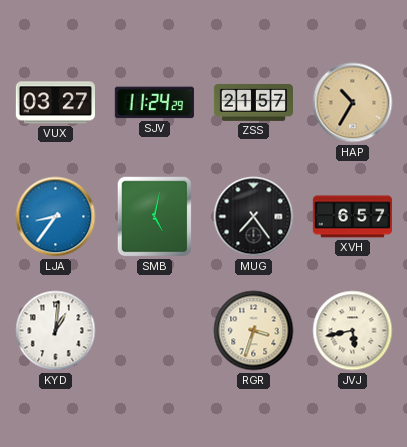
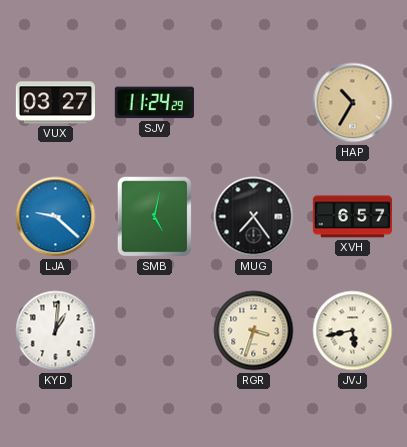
ZSS: 21:57 -> none (253, 102)
LJA: 8:36 -> 9:22 (56, 217)
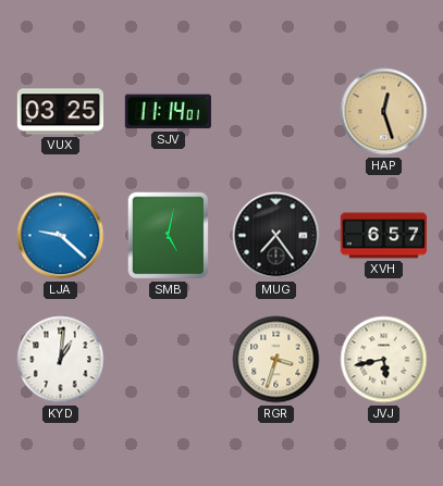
VUX: 03:27 -> 03:25 (60, 112)
SJV: 11:24 -> 11:14 (168, 112)
HAP: 10:35 -> 12:27 (384, 112)
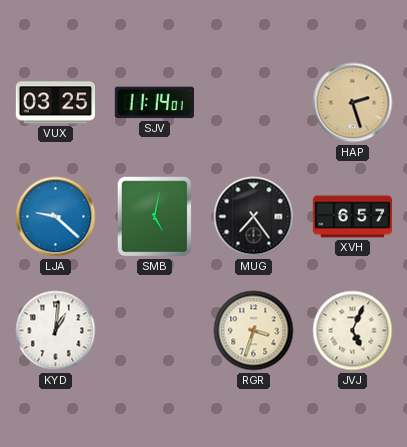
HAP: 12:27 -> 2:27 (353, 103)
JVJ: 5:43 -> 5:04 (353, 331)
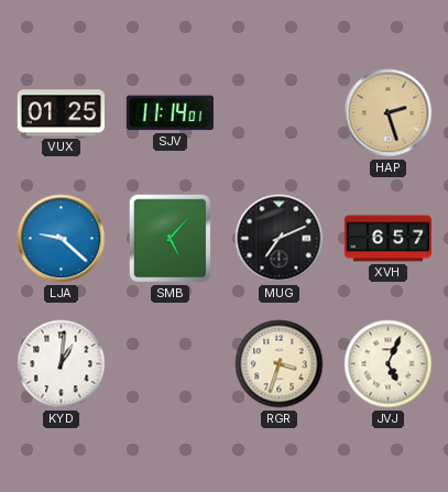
VUX: 03:25 -> 01:25 (61, 113)
SMB: 5:02 -> 5:07 (171, 239)
MUG: 7:24 -> 7:11 (280, 239)
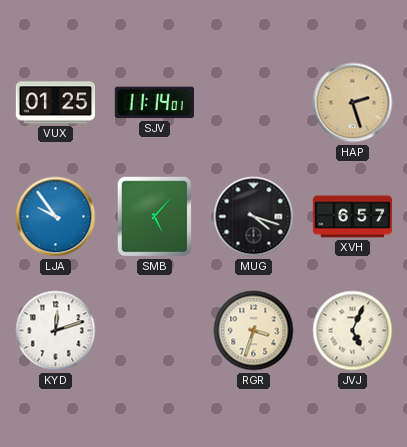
LJA: 9:22 -> 9:54 (56, 217)
MUG: 7:11 -> 4:18 (254, 217)
KYD: 1:01 -> 12:12 (56, 331)
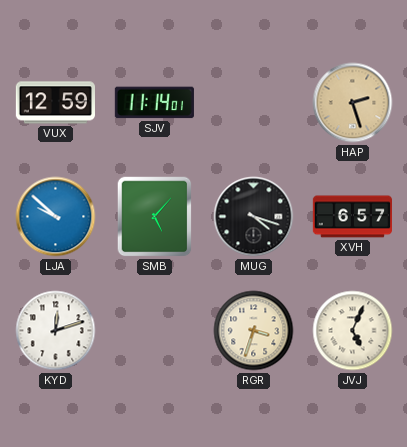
VUX: 01:25 -> 12:59 (55, 103)
LJA: 9:54 -> 9:52 (56, 217)
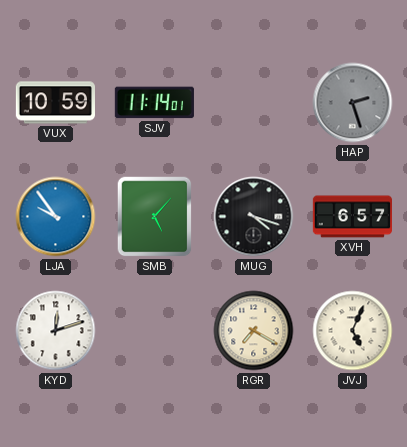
VUX: 12:59 -> 10:59 (55, 103)
HAP dial: champagne -> grey (353, 103)
LJA: 9:52 -> 9:54 (56, 217)
RGR: 3:33 -> 7:20 (254, 331)
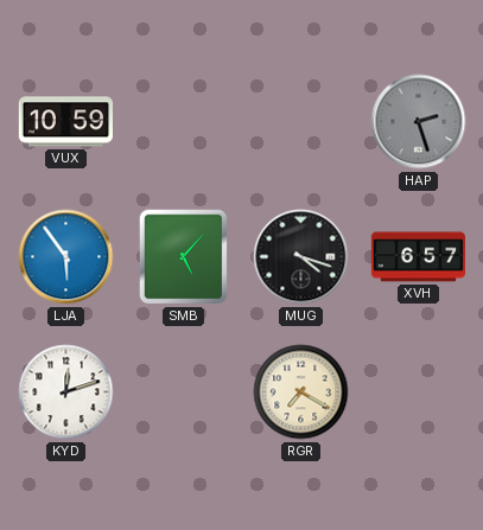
SJV: 11:14 -> none (154, 103)
LJA: 9:54 -> 5:54 (66, 257)
JVJ: 5:04 -> none (353, 331)
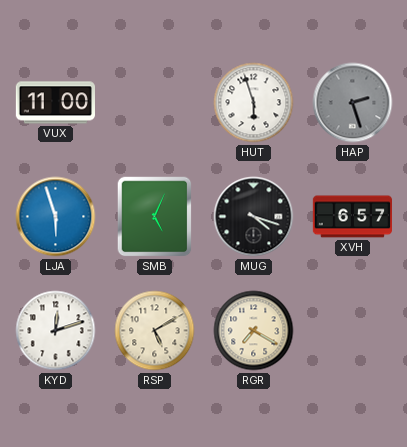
VUX: 10:59 -> 11:00 (55, 103)
HUT: none -> 5:57 (254, 103)
LJA: 5:54 -> 5:57 (56, 217)
SMB: 5:07 -> 5:04 (155, 217)
RSP: none -> 5:10 (155, 331)
